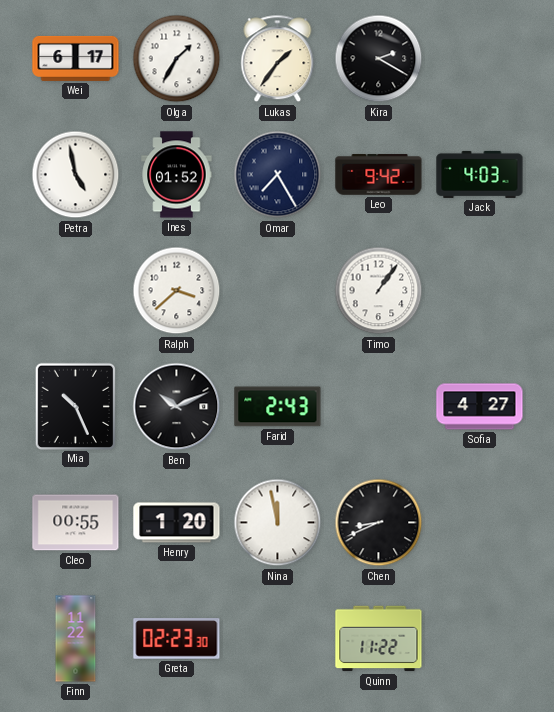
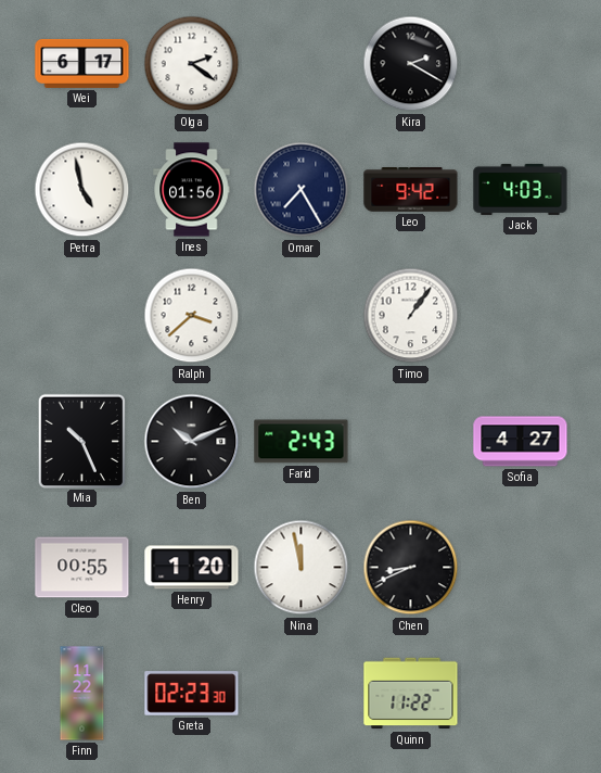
Olga: 1:35 -> 2:21 (192, 64)
Lukas: 1:36 -> none (278, 59)
Ines: 01:52 -> 01:56 (192, 190)
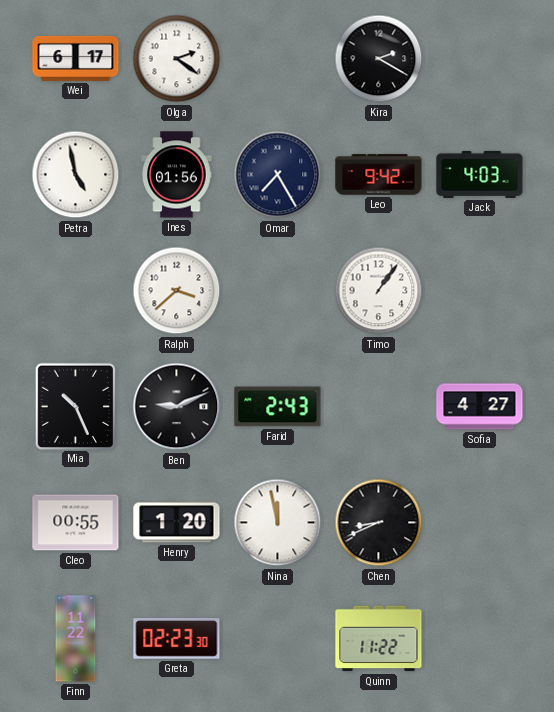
Ben: 10:11 -> 9:11 (177, 407)
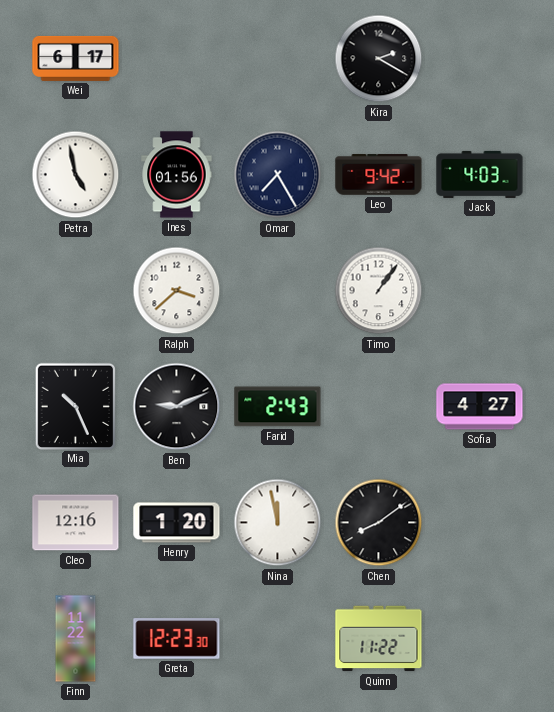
Olga: 2:21 -> none (177, 59)
Cleo: 00:55 -> 12:16 (76, 523)
Chen: 8:41 -> 8:09 (379, 523)
Greta: 02:23 -> 12:23 (177, 639)
